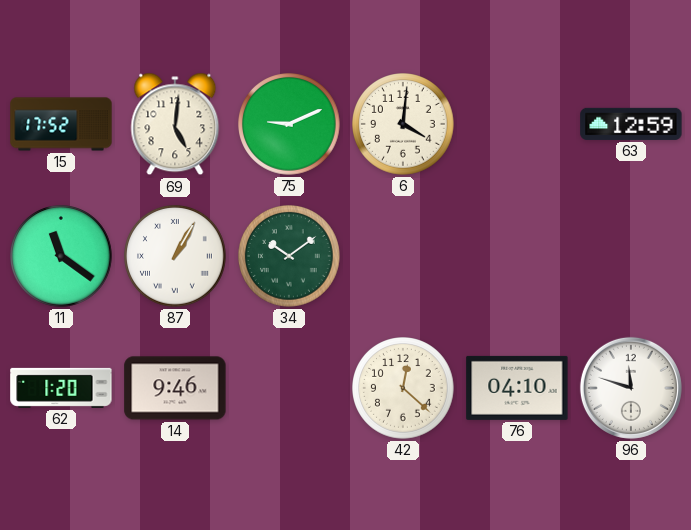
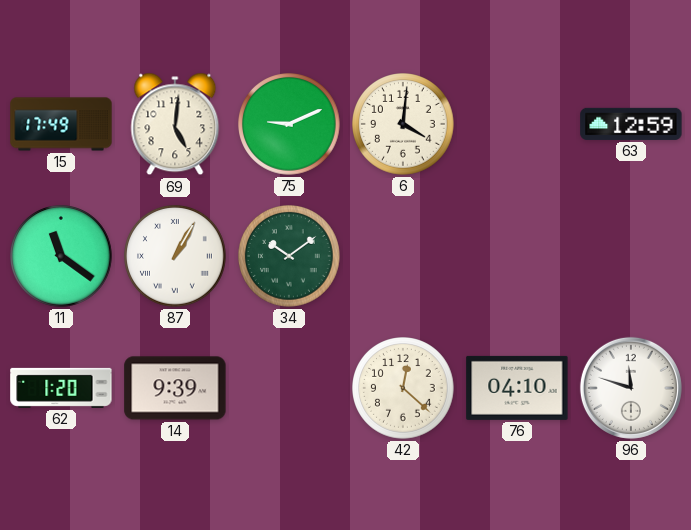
15: 17:52 -> 17:49 (61, 124)
14: 9:46 -> 9:39 (175, 388)
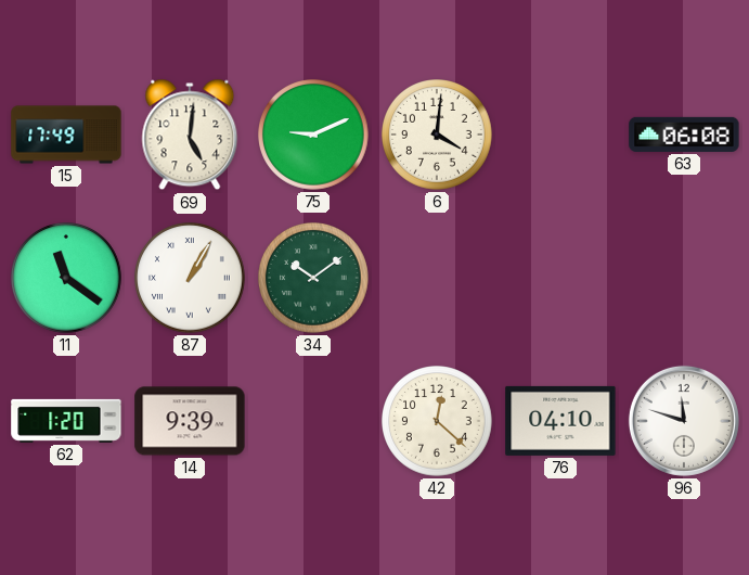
63: 12:59 -> 06:08 (684, 135)
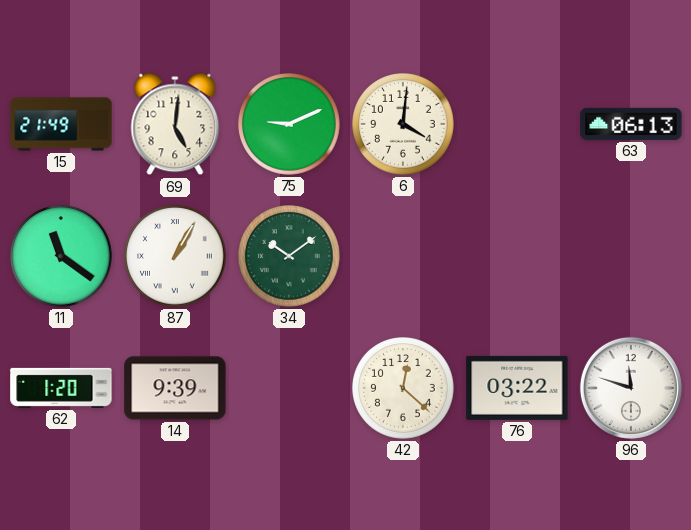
15: 17:49 -> 21:49 (61, 124)
63: 06:08 -> 06:13 (631, 124)
76: 04:10 -> 03:22 (517, 388)
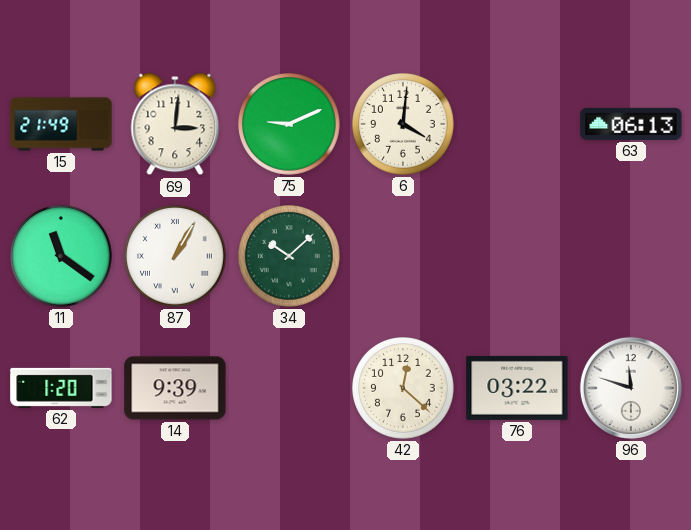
69: 5:01 -> 3:01 (175, 124)
34: 10:09 -> 10:08 (290, 257)
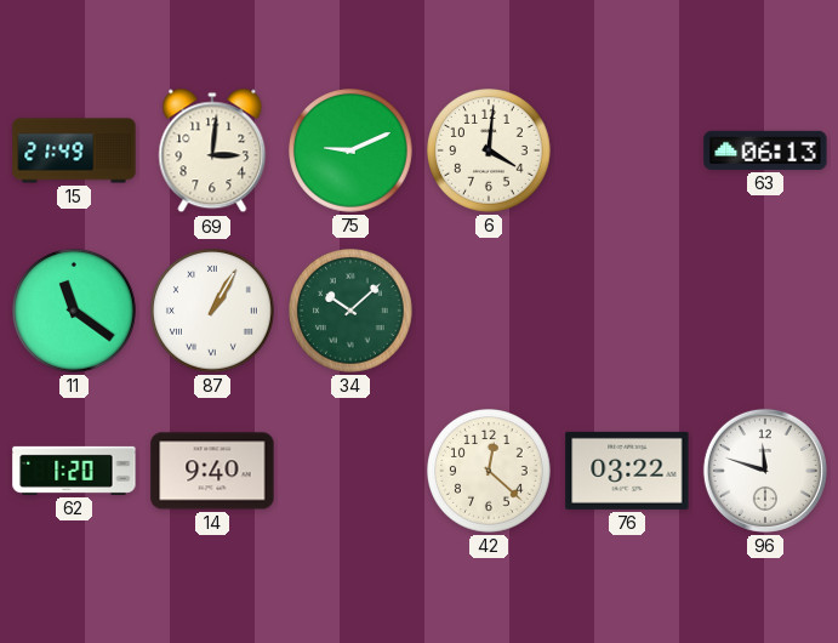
14: 9:39 -> 9:40 (212, 471)
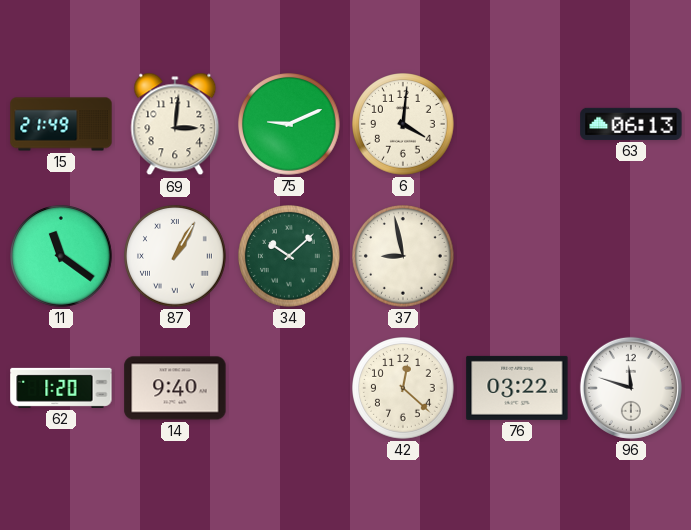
37: none -> 8:58 (404, 257)
